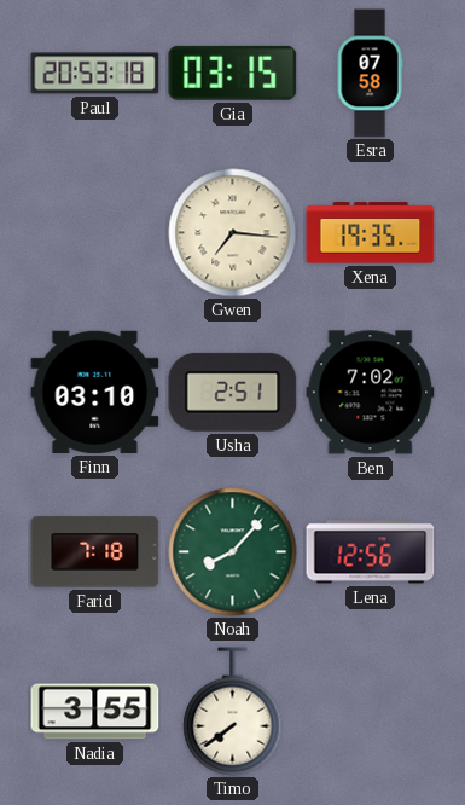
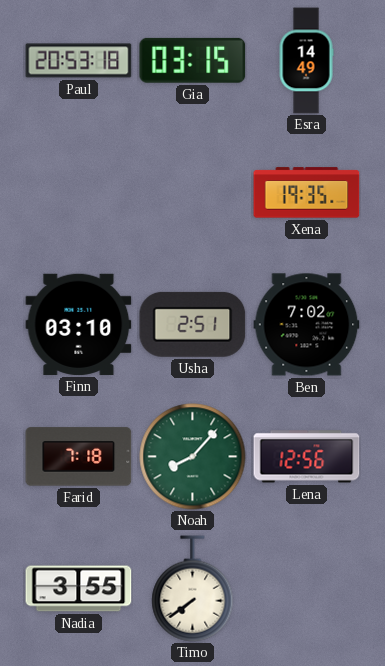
Esra: 07:58 -> 14:49 (306, 61)
Gwen: 7:16 -> none (233, 233)
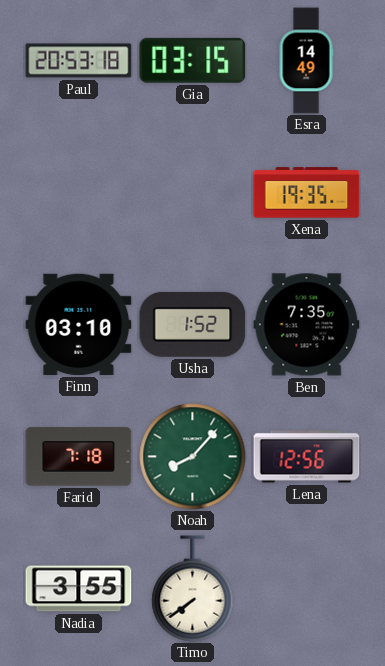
Usha: 2:51 -> 1:52 (193, 324)
Ben: 7:02 -> 7:35 (307, 325)
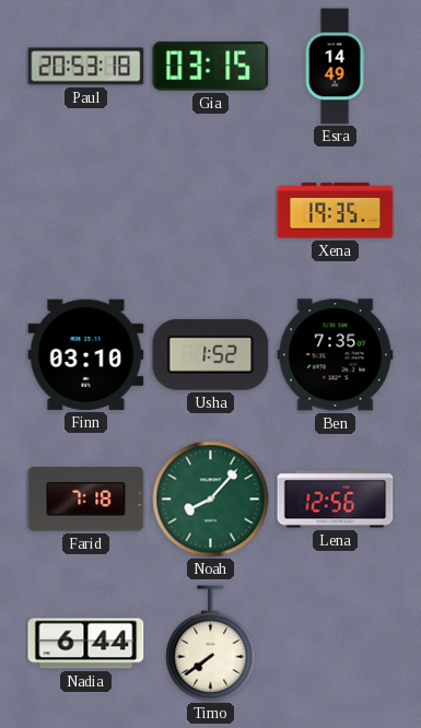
Nadia: 3:55 -> 6:44 (86, 644)
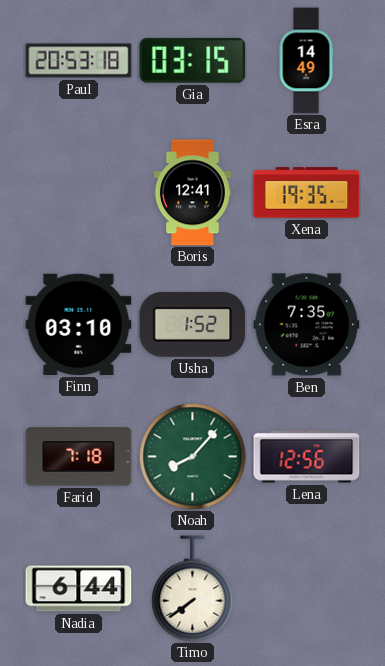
Boris: none -> 12:41 (192, 193)
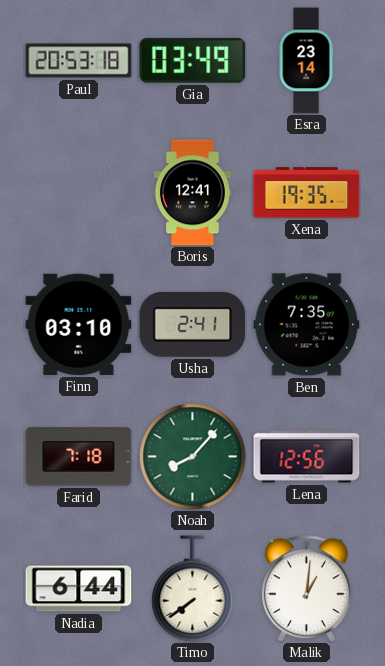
Gia: 03:15 -> 03:49 (193, 60)
Esra: 14:49 -> 23:14 (306, 61)
Usha: 1:52 -> 2:41 (193, 324)
Malik: none -> 1:01 (307, 589)
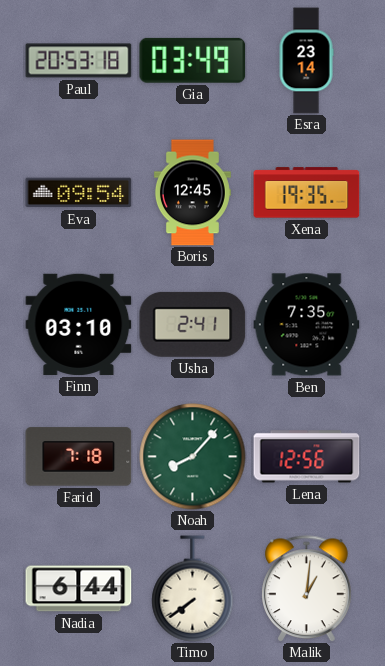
Eva: none -> 09:54 (79, 193)
Boris: 12:41 -> 12:45 (192, 193)
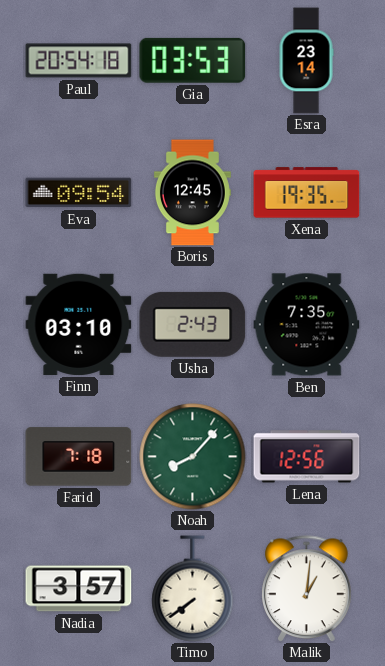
Paul: 20:53 -> 20:54 (79, 61)
Gia: 03:49 -> 03:53 (193, 60)
Usha: 2:41 -> 2:43 (193, 324)
Nadia: 6:44 -> 3:57 (79, 589)
